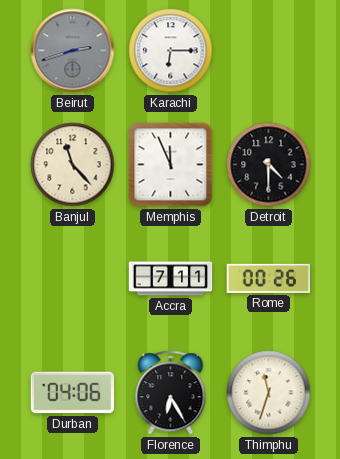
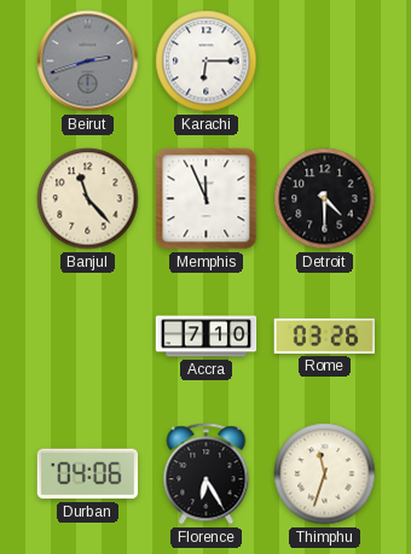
Accra: 7:11 -> 7:10 (207, 337)
Rome: 00:26 -> 03:26 (324, 336)
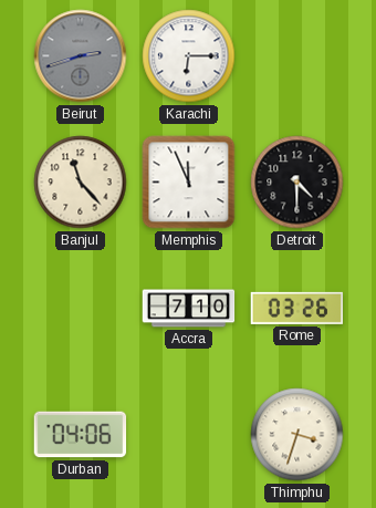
Florence: 6:25 -> none (207, 474)
Thimphu: 11:33 -> 3:33 (297, 435)
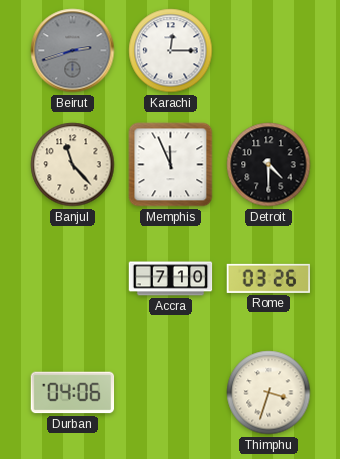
Karachi: 6:15 -> 12:15 (171, 51)
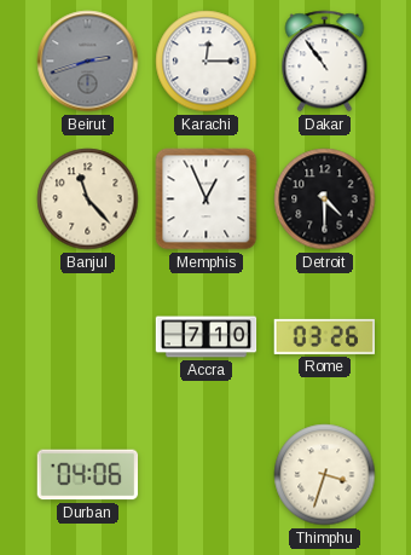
Dakar: none -> 10:54 (325, 62)
Memphis: 11:56 -> 12:56 (207, 200)
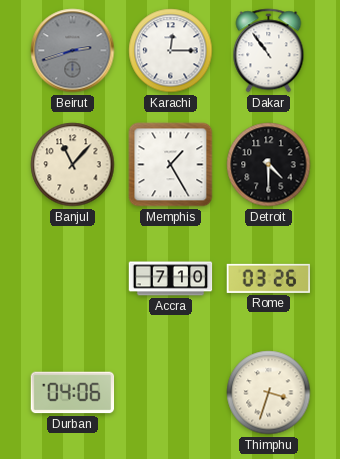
Banjul: 11:23 -> 11:07 (73, 165)
Memphis: 12:56 -> 1:25 (171, 165)
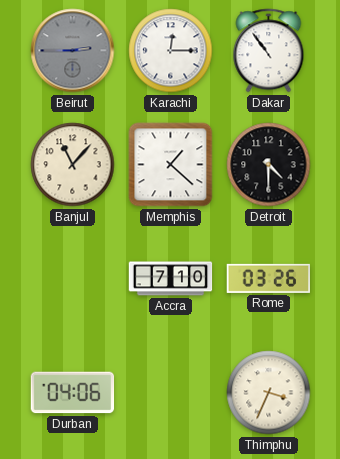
Beirut: 2:42 -> 2:45 (73, 51)
Memphis: 1:25 -> 1:22 (171, 165)
Thimphu: 3:33 -> 3:34 (269, 393)
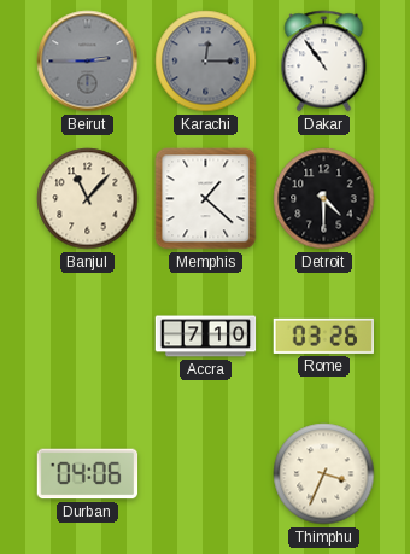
Karachi dial: white -> grey (206, 62)
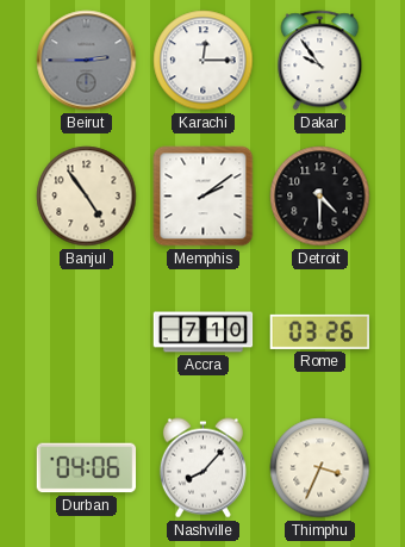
Karachi dial: grey -> white (204, 61)
Dakar: 10:54 -> 9:54 (320, 61)
Banjul: 11:07 -> 4:54 (87, 197)
Memphis: 1:22 -> 2:09 (204, 197)
Nashville: none -> 8:07 (202, 468)
